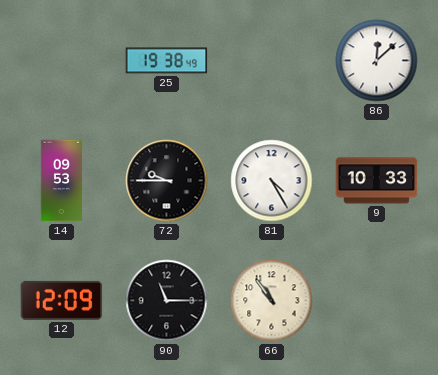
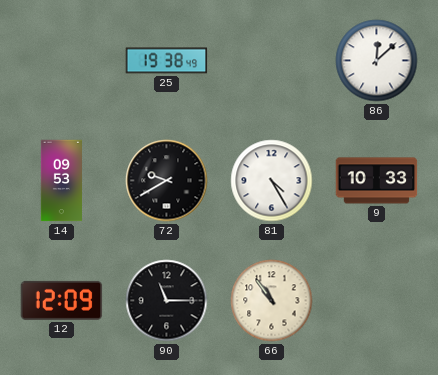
72: 9:45 -> 9:40 (167, 181)
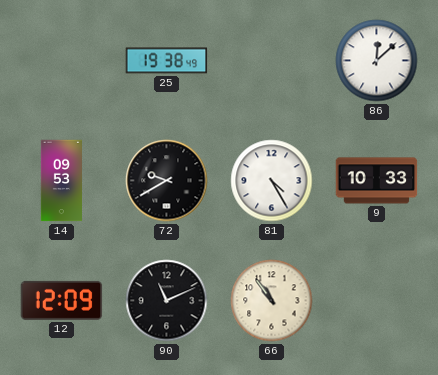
90: 11:15 -> 11:11 (167, 301)
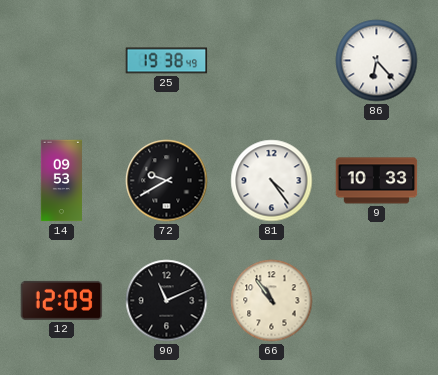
86: 12:08 -> 6:23 (377, 61)
81: 4:25 -> 4:24 (272, 181)
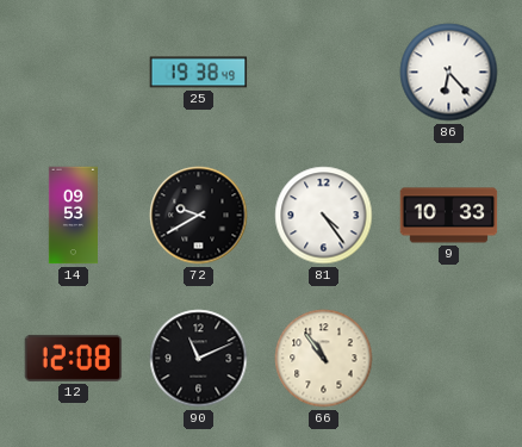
12: 12:09 -> 12:08 (74, 358)
